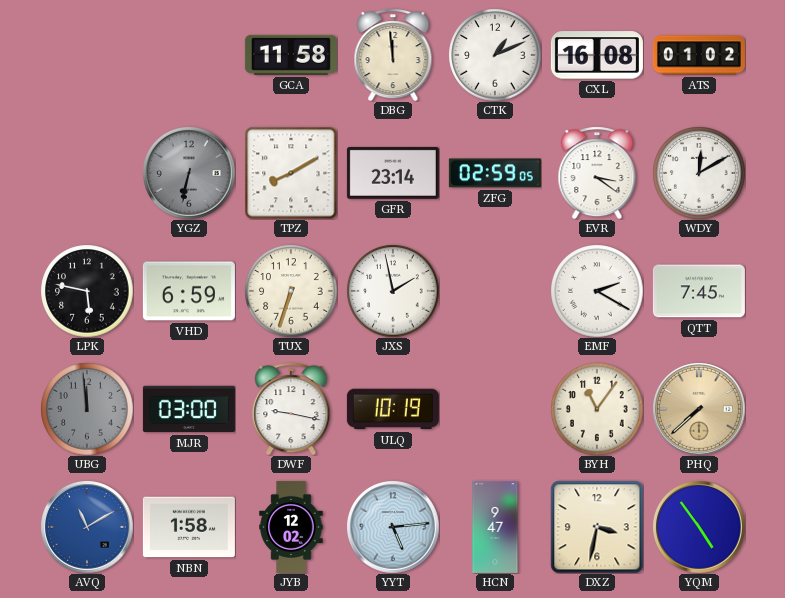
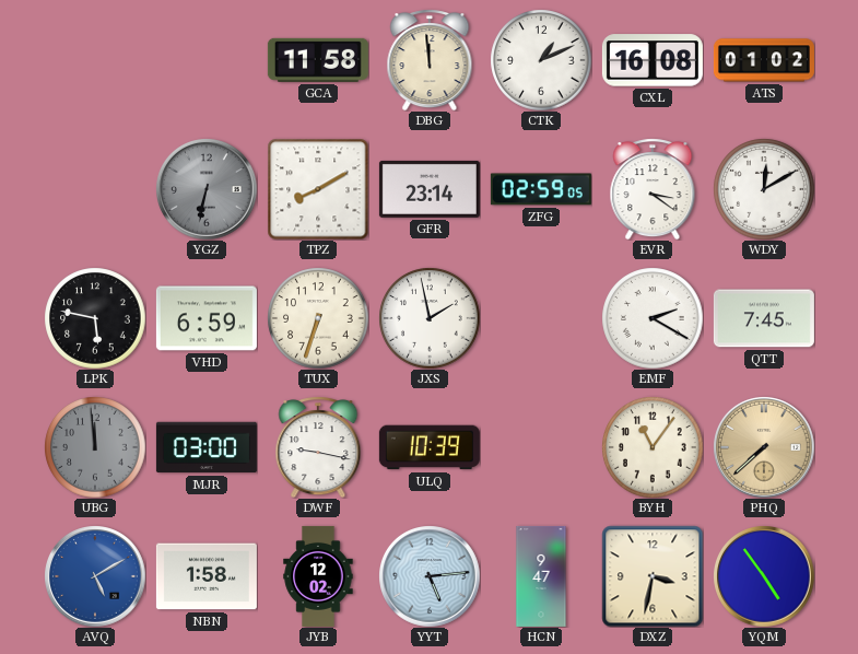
ULQ: 10:19 -> 10:39 (430, 447)
AVQ: 11:10 -> 5:10 (95, 576)
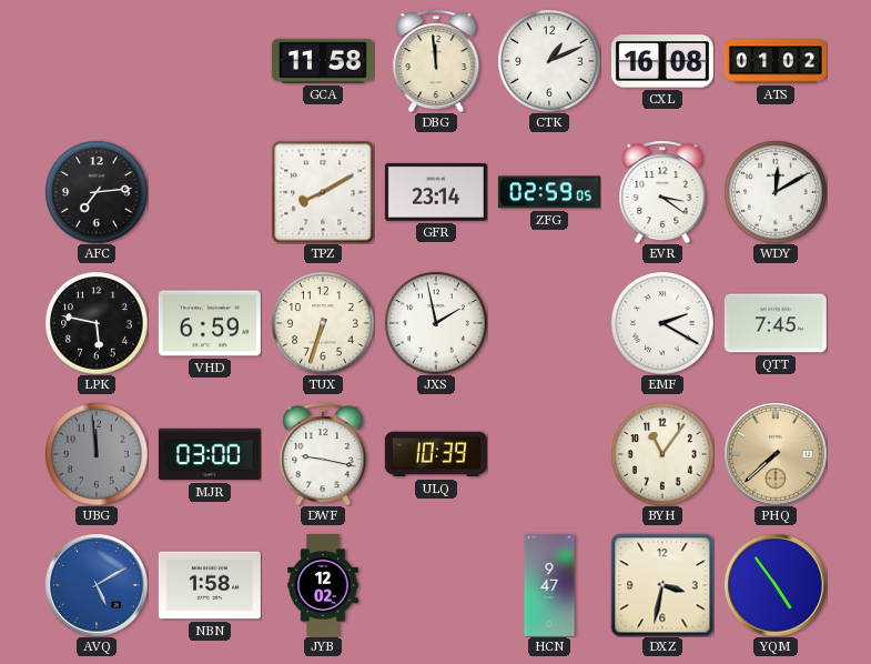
AFC: none -> 7:14 (97, 192)
YGZ: 6:32 -> none (207, 189)
YYT: 5:14 -> none (430, 576)
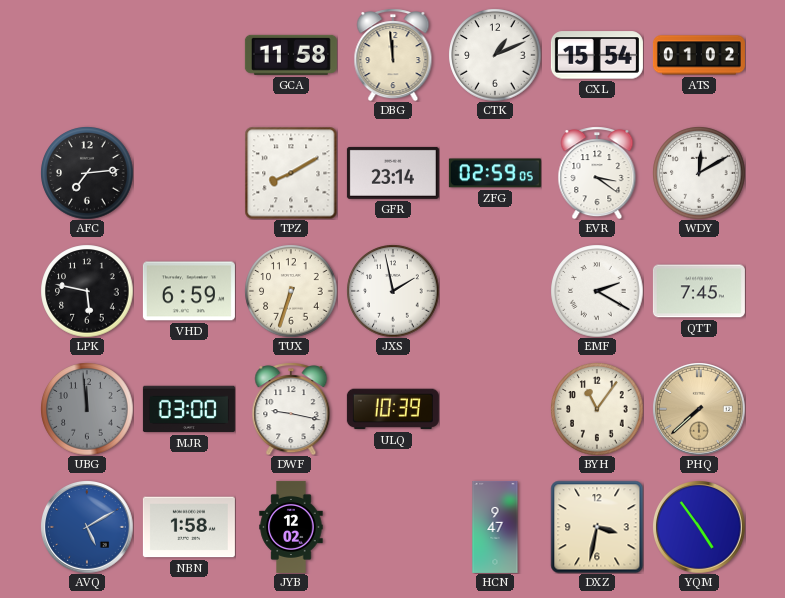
CXL: 16:08 -> 15:54 (597, 55)
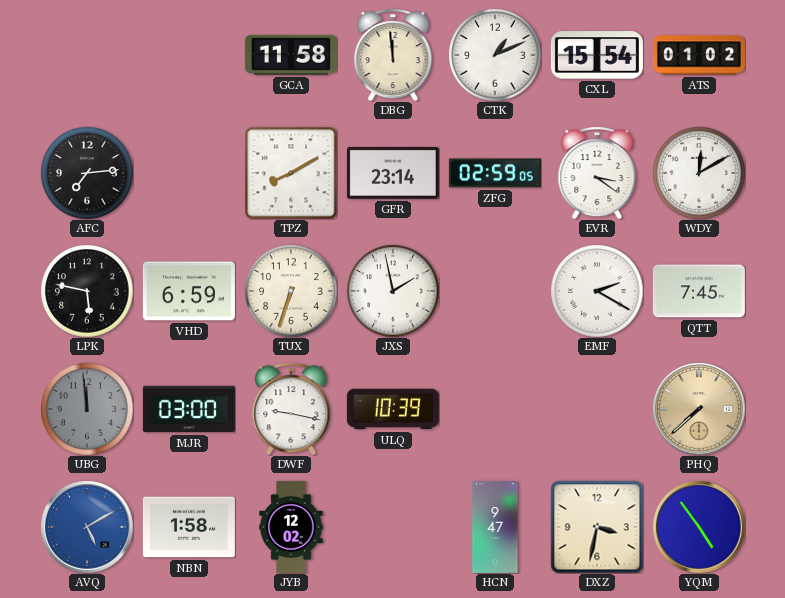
BYH: 11:06 -> none (597, 409)
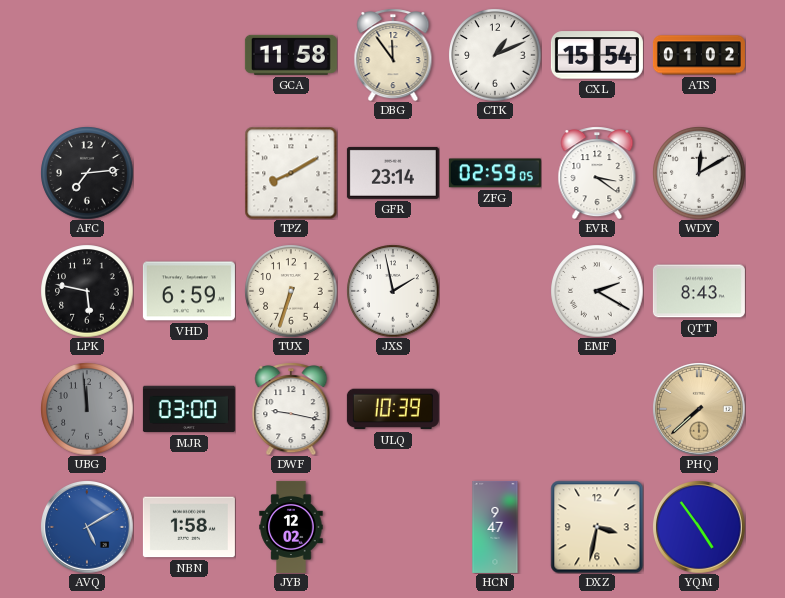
DBG: 11:59 -> 11:54 (393, 55)
QTT: 7:45 -> 8:43 (699, 291)
